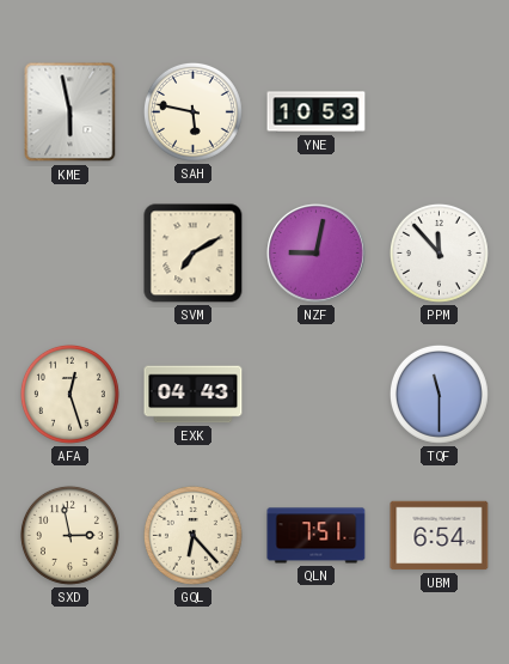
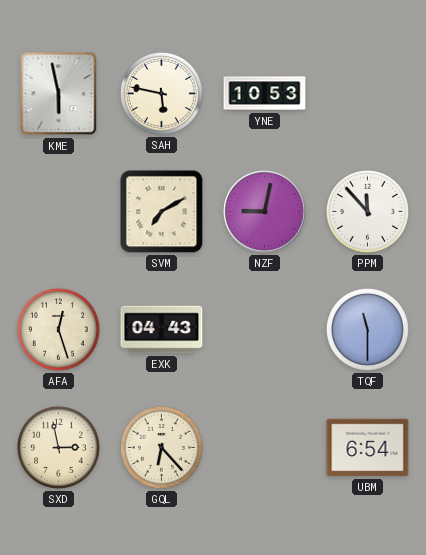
QLN: 7:51 -> none (317, 536)
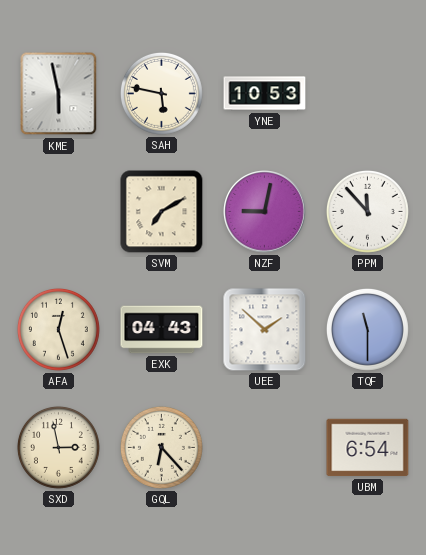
UEE: none -> 1:52 (265, 330)
